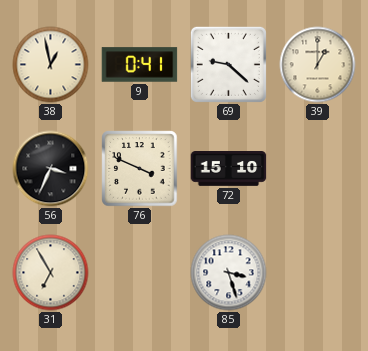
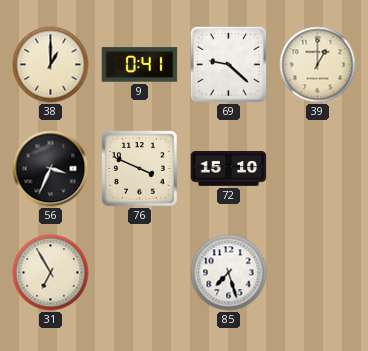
38: 12:58 -> 1:00 (51, 65)
85: 3:27 -> 7:27 (229, 273)
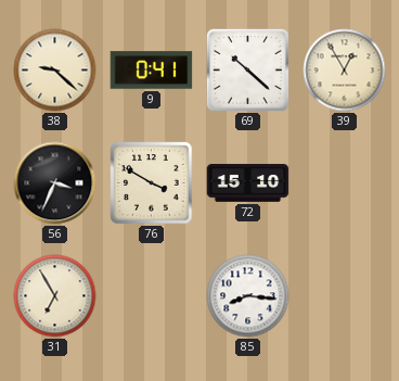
38: 1:00 -> 9:22 (55, 71)
69: 9:22 -> 10:22 (247, 69)
39: 1:00 -> 12:55 (345, 71)
76: 3:49 -> 3:50 (152, 183)
85: 7:27 -> 8:16 (248, 296)
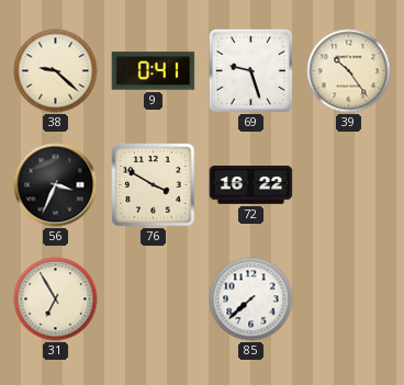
69: 10:22 -> 9:27 (250, 70)
39: 12:55 -> 10:24 (349, 71)
72: 15:10 -> 16:22 (251, 185)
85: 8:16 -> 7:38 (251, 299)
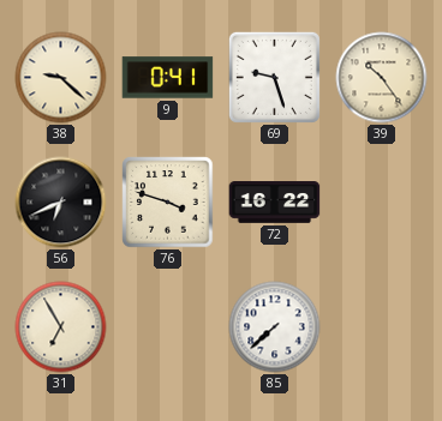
56: 3:34 -> 6:41 (61, 203)
76: 3:50 -> 3:48 (168, 203)
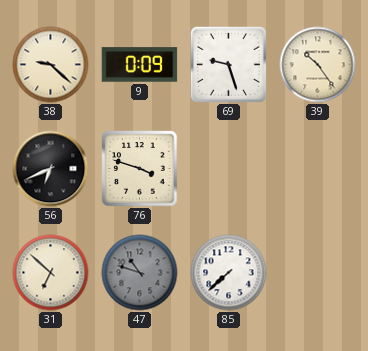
9: 0:41 -> 0:09 (140, 65)
72: 16:22 -> none (275, 203)
31: 6:55 -> 6:52 (51, 273)
47: none -> 10:48 (140, 273)
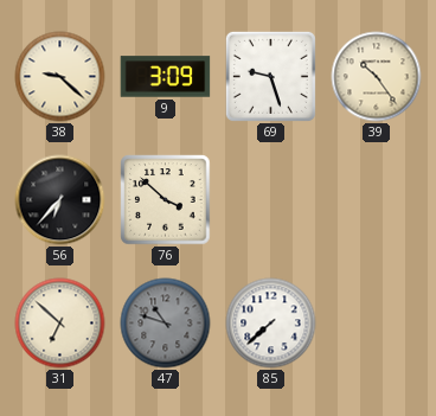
9: 0:09 -> 3:09 (166, 77)
56: 6:41 -> 6:37 (60, 200)
76: 3:48 -> 3:52 (166, 200)
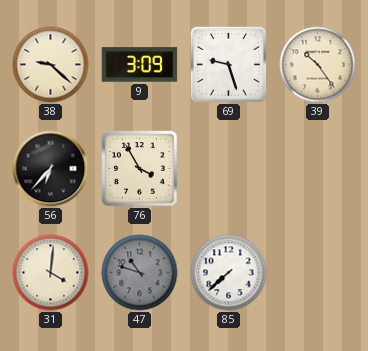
76: 3:52 -> 3:55 (140, 169)
31: 6:52 -> 4:01 (51, 273)
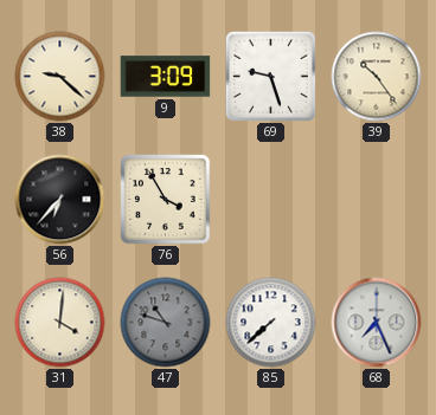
68: none -> 7:26 (377, 323)
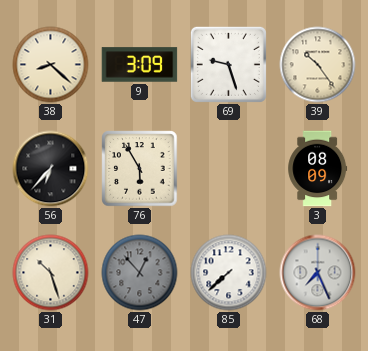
38: 9:22 -> 8:22 (51, 65)
76: 3:55 -> 5:55 (140, 169)
3: none -> 08:09 (318, 169)
31: 4:01 -> 10:27 (51, 273)
47: 10:48 -> 12:53 (140, 273)
